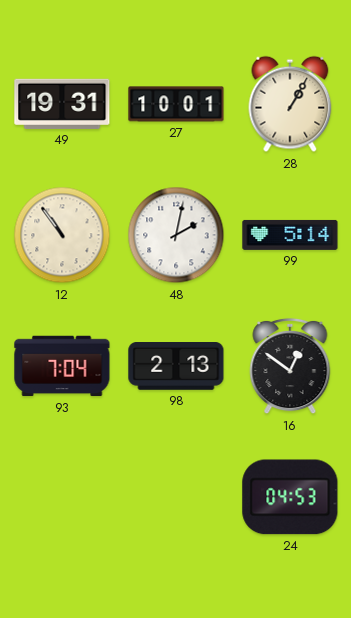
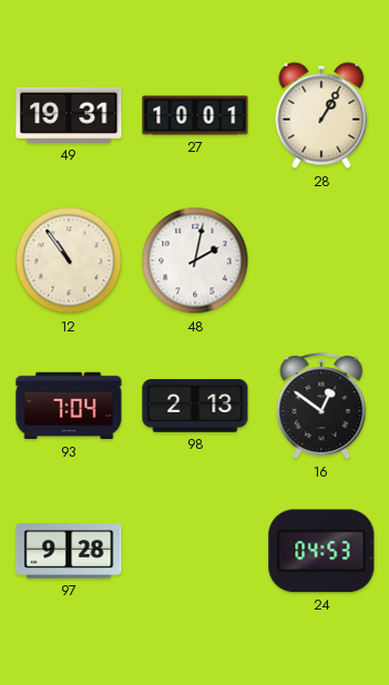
99: 5:14 -> none (290, 235)
97: none -> 9:28 (69, 551)
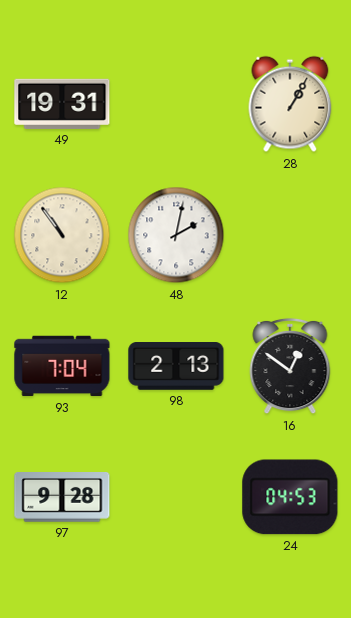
27: 10:01 -> none (195, 115)
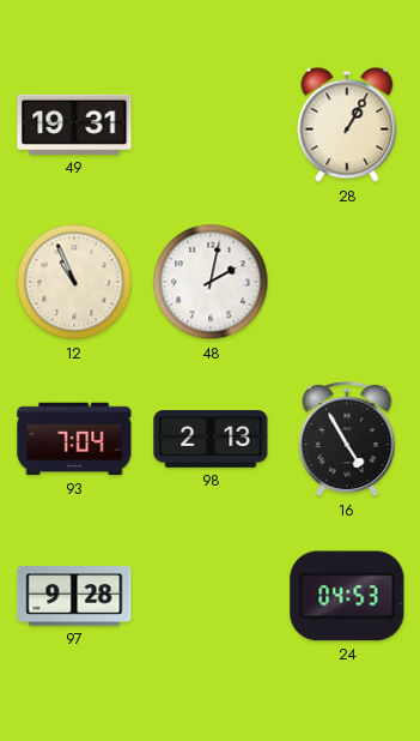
12: 10:54 -> 10:56 (74, 282)
16: 12:51 -> 4:55 (347, 439)
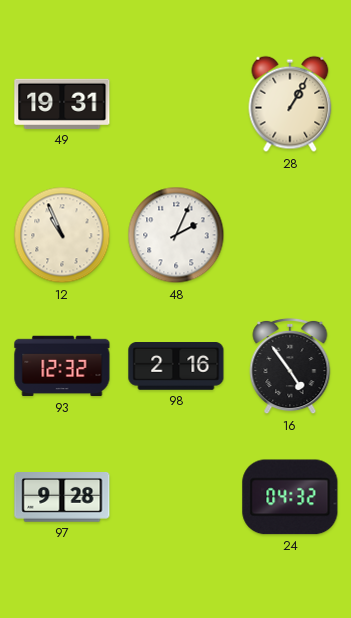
48: 2:02 -> 2:04 (176, 235)
93: 7:04 -> 12:32 (62, 366)
98: 2:13 -> 2:16 (176, 367)
16: 4:55 -> 4:54 (290, 366)
24: 04:53 -> 04:32 (290, 497)
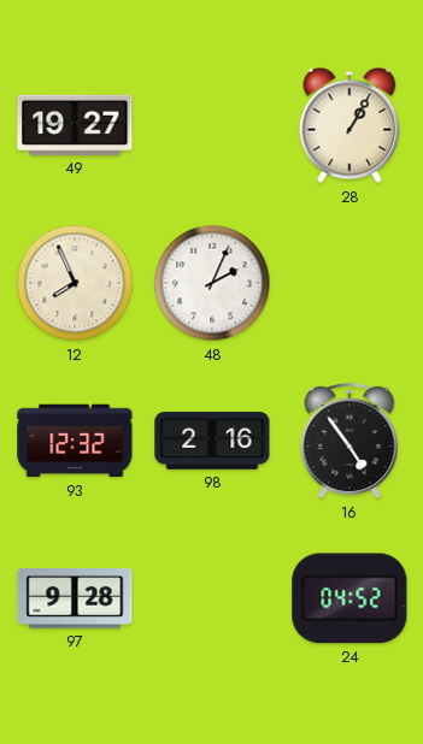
49: 19:31 -> 19:27 (75, 125)
12: 10:56 -> 7:56 (75, 283)
24: 04:32 -> 04:52 (349, 598)
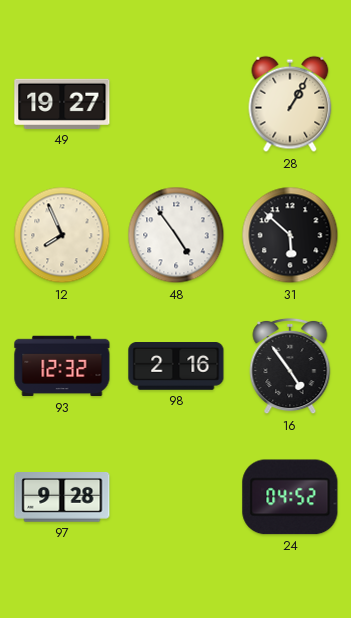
48: 2:04 -> 4:54 (176, 235)
31: none -> 5:52 (290, 235)
